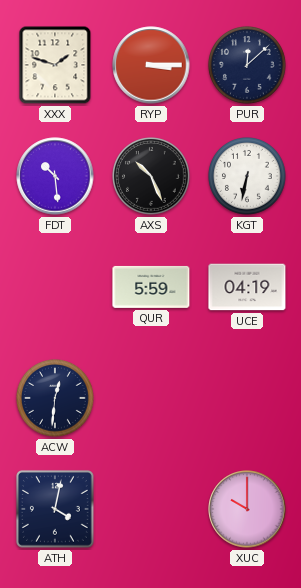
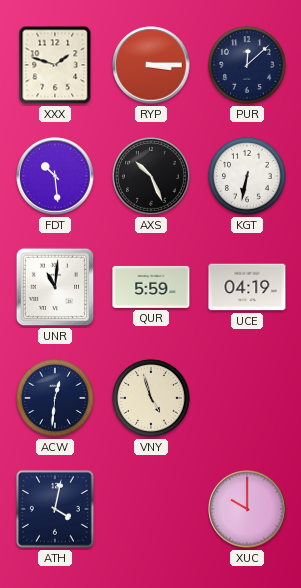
UNR: none -> 11:01 (55, 287)
VNY: none -> 4:57 (152, 399)
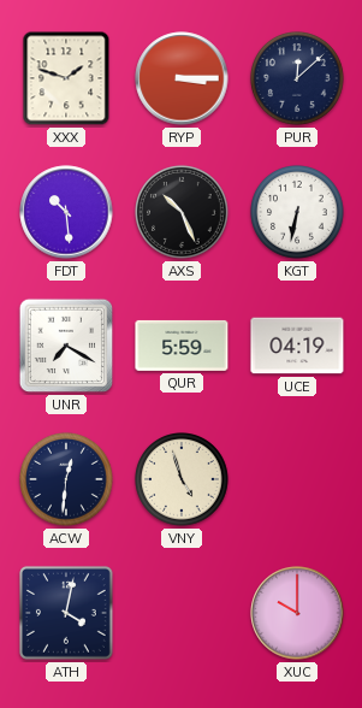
UNR: 11:01 -> 7:20 (66, 346)
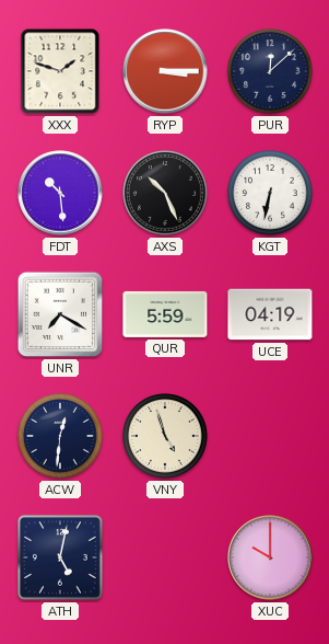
ATH: 4:02 -> 5:02 (60, 557)
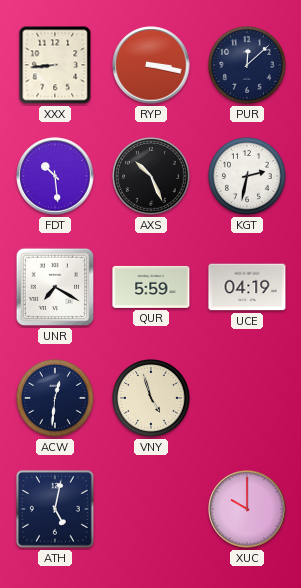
XXX: 1:48 -> 8:44 (55, 65)
RYP: 3:15 -> 3:17 (151, 65)
KGT: 6:32 -> 2:32 (248, 177)
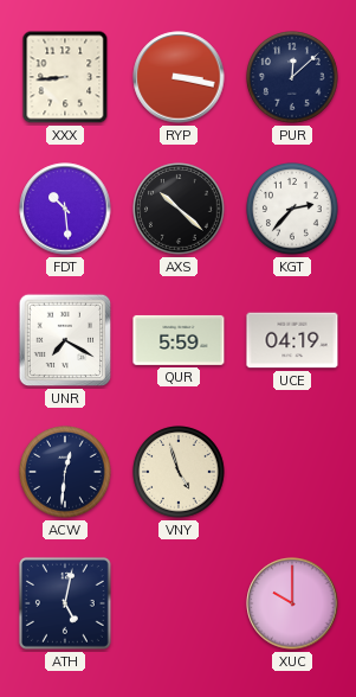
AXS: 10:26 -> 10:22 (180, 210)
KGT: 2:32 -> 2:37 (293, 210)
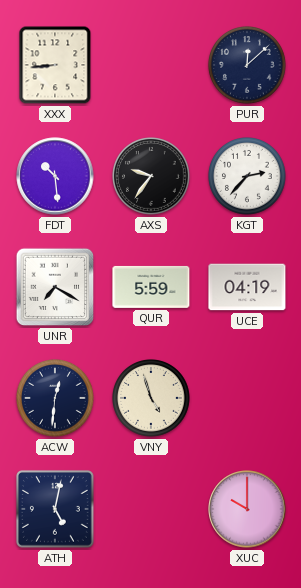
RYP: 3:17 -> none (179, 77)
AXS: 10:22 -> 9:36 (152, 177)
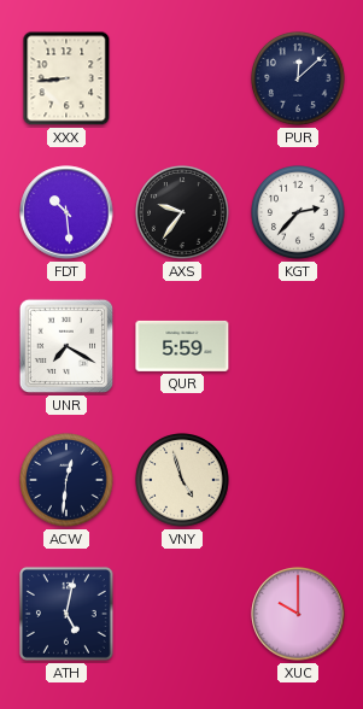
UCE: 04:19 -> none (247, 287)
